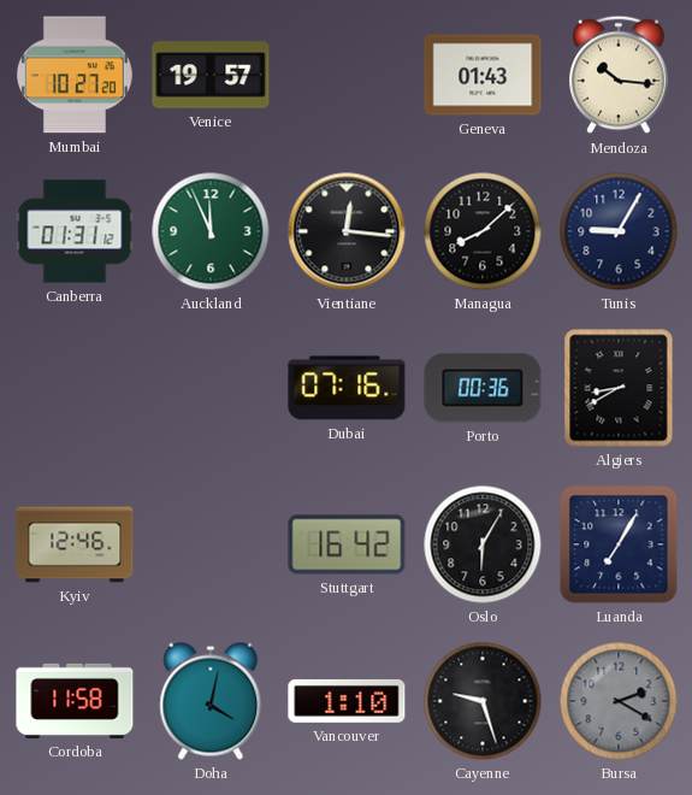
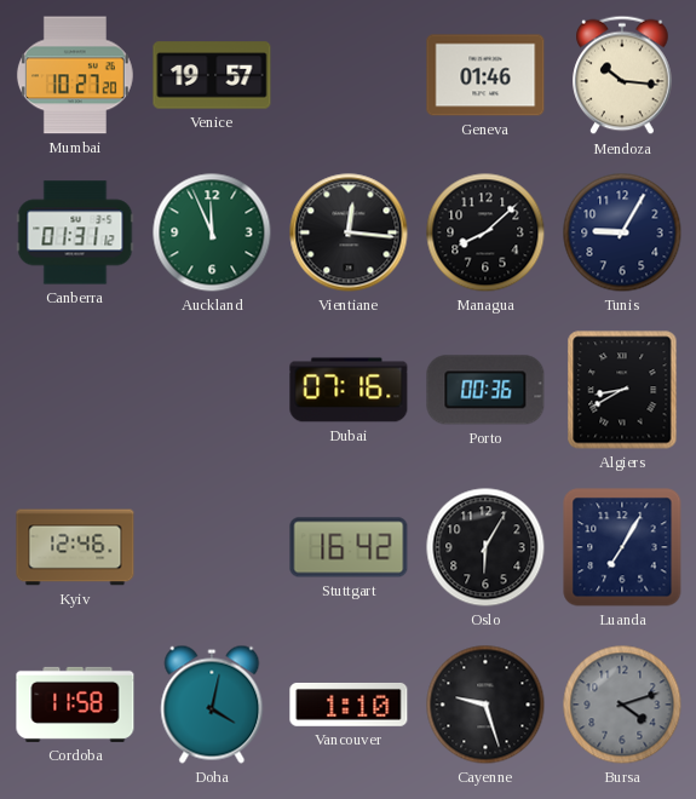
Geneva: 01:43 -> 01:46 (485, 75)
Bursa: 2:20 -> 4:12 (622, 705)
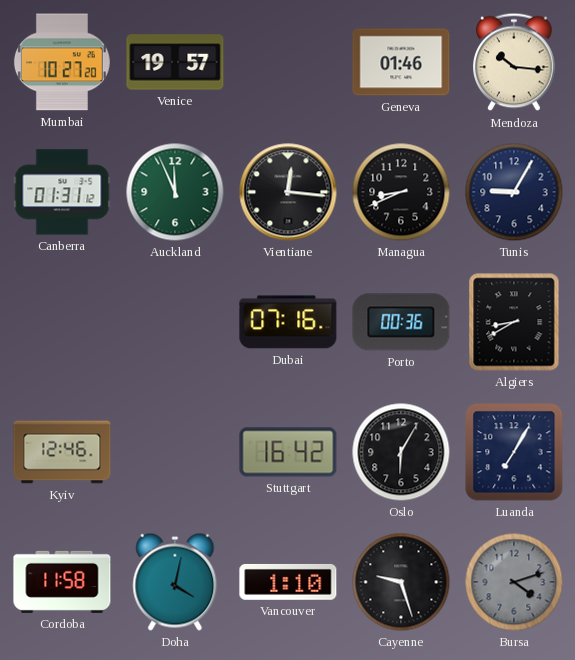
Managua: 8:08 -> 8:41 (401, 192)
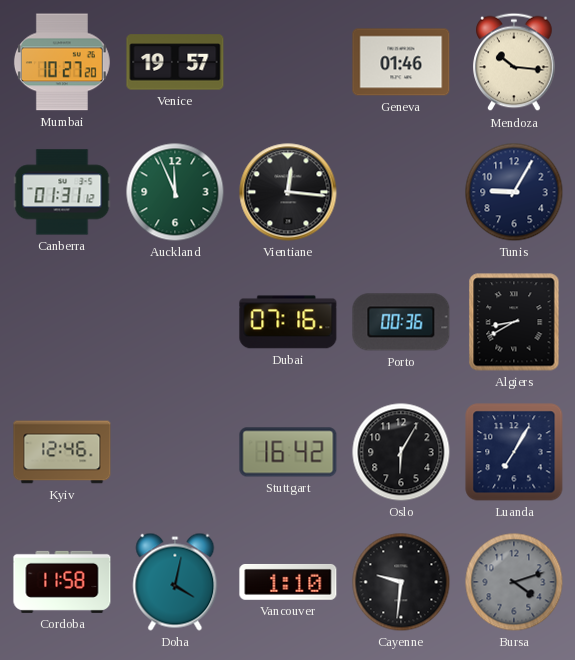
Managua: 8:41 -> none (401, 192)
Cayenne: 9:27 -> 9:31 (401, 582)
